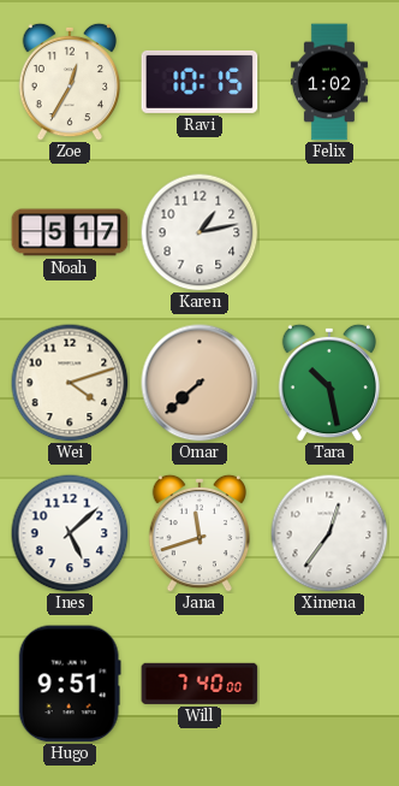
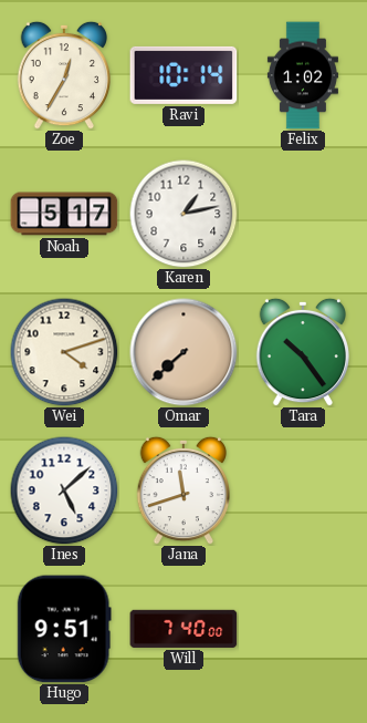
Ravi: 10:15 -> 10:14 (183, 75)
Tara: 10:28 -> 10:24 (302, 352)
Ximena: 12:36 -> none (329, 533)
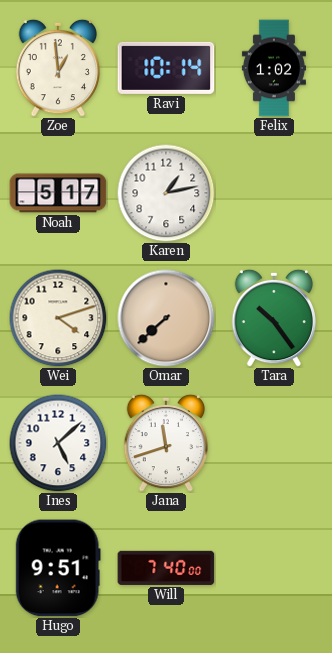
Zoe: 12:35 -> 12:59 (57, 68)
